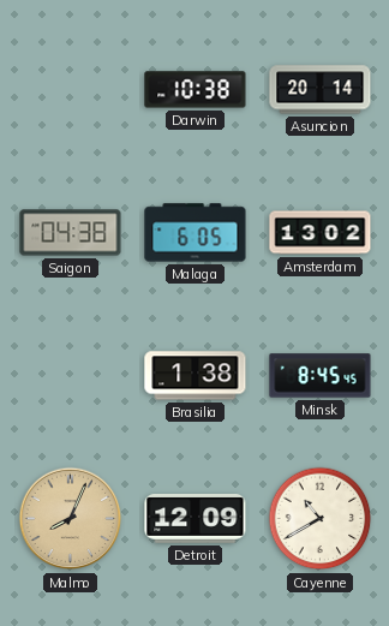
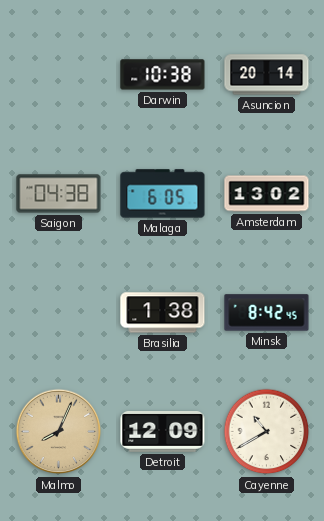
Minsk: 8:45 -> 8:42 (267, 313)
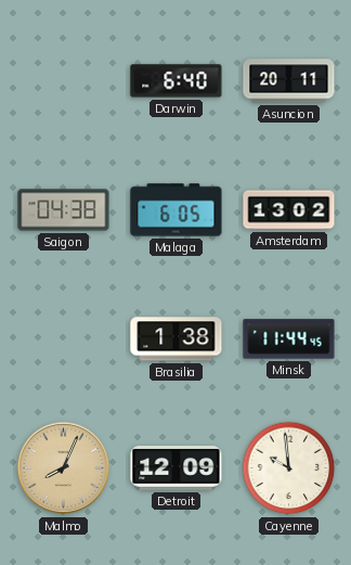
Darwin: 10:38 -> 6:40 (177, 81)
Asuncion: 20:14 -> 20:11 (289, 81)
Minsk: 8:42 -> 11:44 (289, 339)
Cayenne: 10:40 -> 9:59 (289, 468)
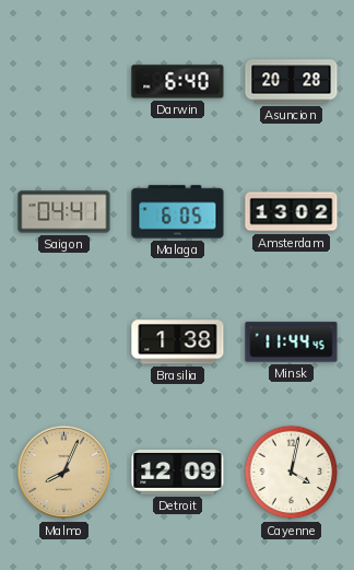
Asuncion: 20:11 -> 20:28 (292, 82)
Saigon: 04:38 -> 04:41 (64, 212)
Cayenne: 9:59 -> 4:02 (292, 473)
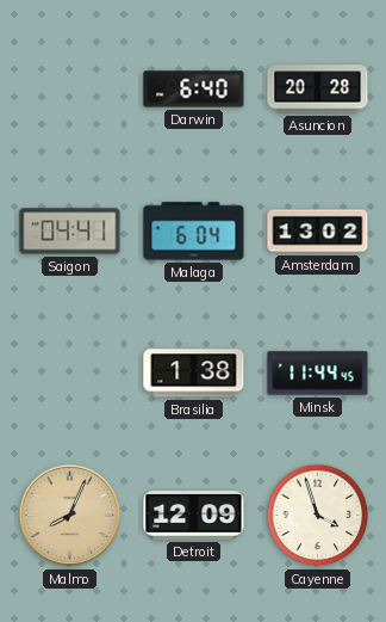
Malaga: 6:05 -> 6:04 (194, 232)
Cayenne: 4:02 -> 3:57 (318, 516)
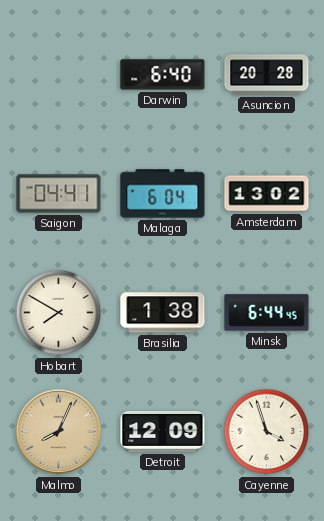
Hobart: none -> 7:50 (59, 313)
Minsk: 11:44 -> 6:44 (267, 313)
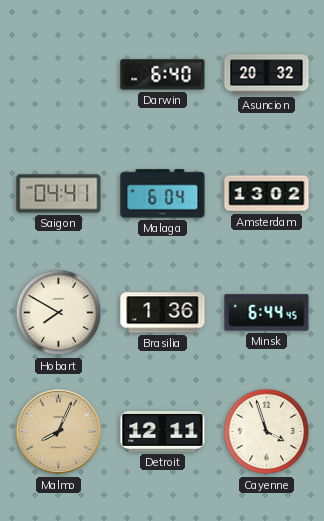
Asuncion: 20:28 -> 20:32 (267, 75)
Brasilia: 1:38 -> 1:36 (163, 313)
Detroit: 12:09 -> 12:11 (163, 432)
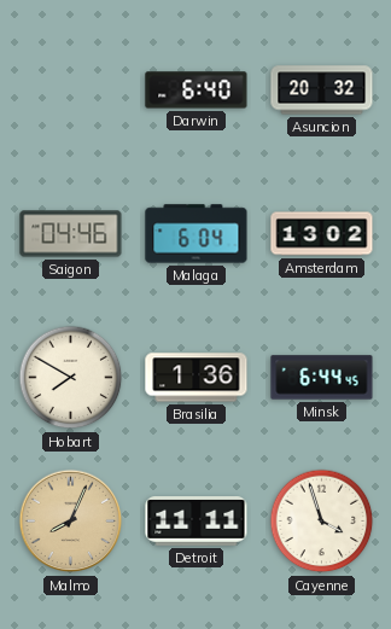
Saigon: 04:41 -> 04:46 (71, 234)
Detroit: 12:11 -> 11:11 (197, 522)
